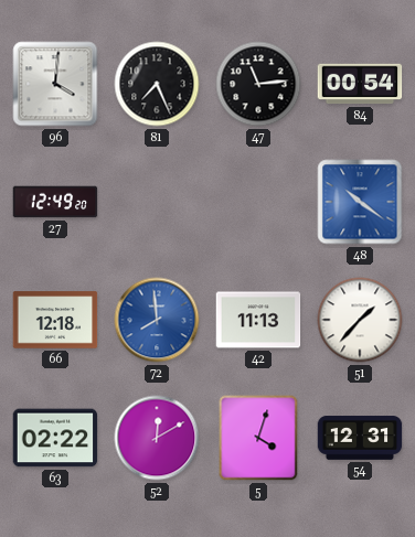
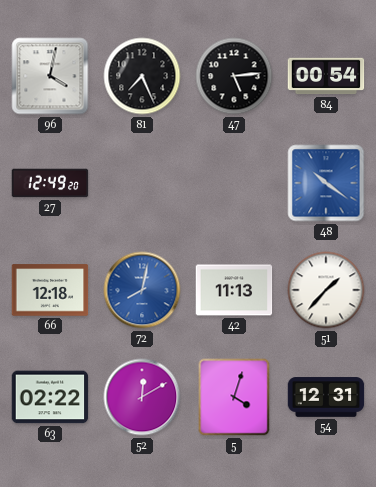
96: 4:01 -> 4:02 (50, 76)
47: 11:14 -> 5:14 (234, 76)
72: 7:59 -> 8:02 (142, 290)
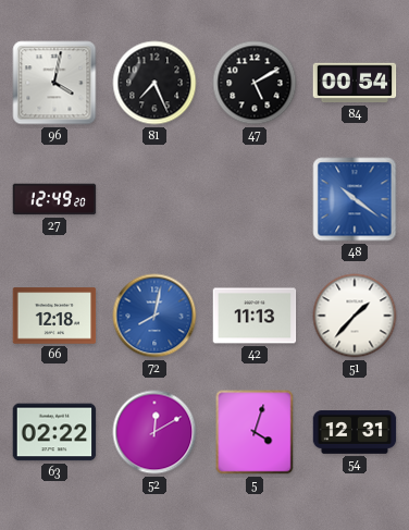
47: 5:14 -> 5:10 (255, 83)
